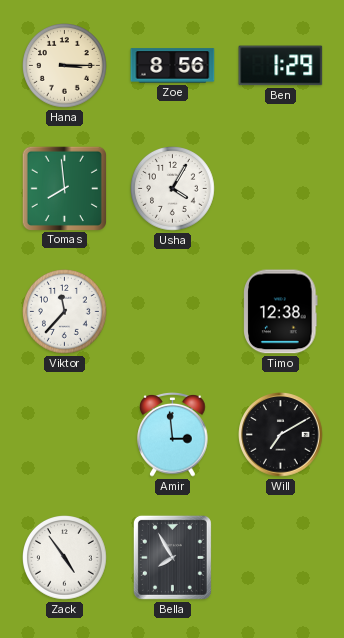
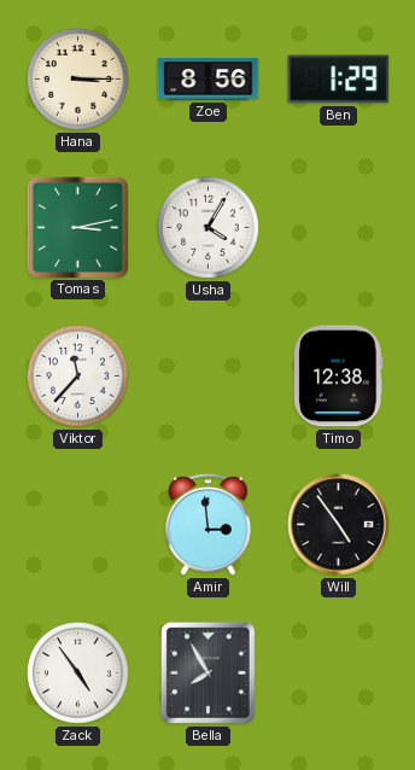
Tomas: 7:59 -> 3:13 (77, 227)
Will: 7:10 -> 4:54 (339, 525)
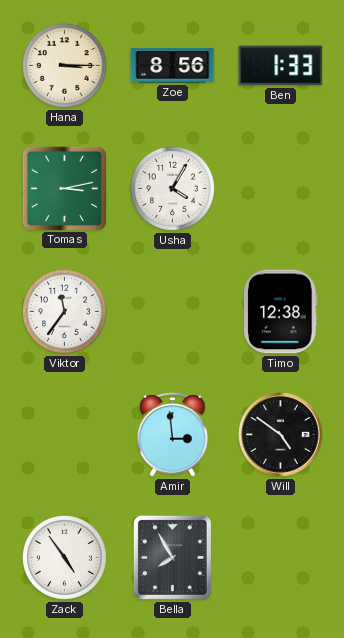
Ben: 1:29 -> 1:33 (281, 66)
Viktor: 11:37 -> 11:36 (65, 312)
Will: 4:54 -> 4:51 (281, 435)
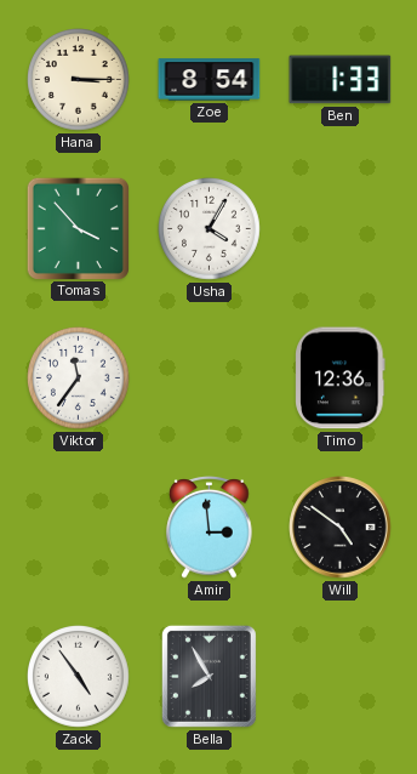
Zoe: 8:56 -> 8:54 (210, 80)
Tomas: 3:13 -> 3:53 (78, 228)
Timo: 12:38 -> 12:36 (341, 379)
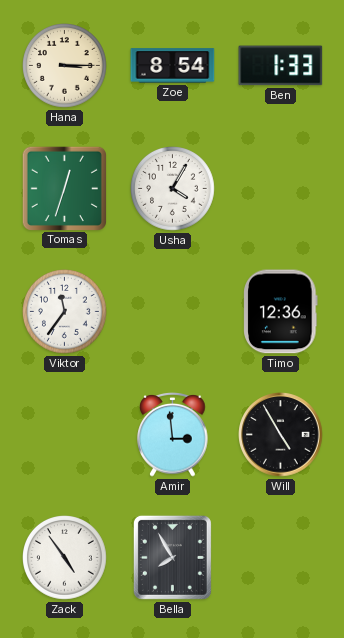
Tomas: 3:53 -> 12:33 (64, 188)
Will: 4:51 -> 4:55 (281, 435)
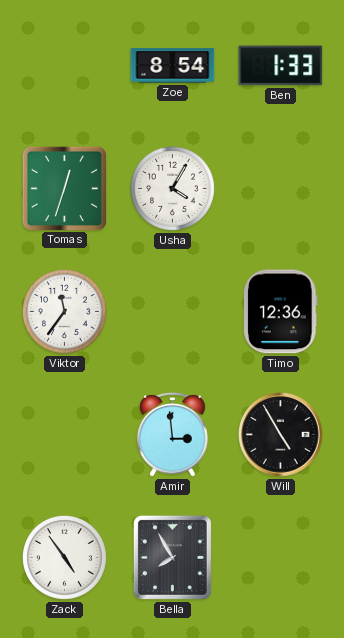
Hana: 3:15 -> none (65, 66)
